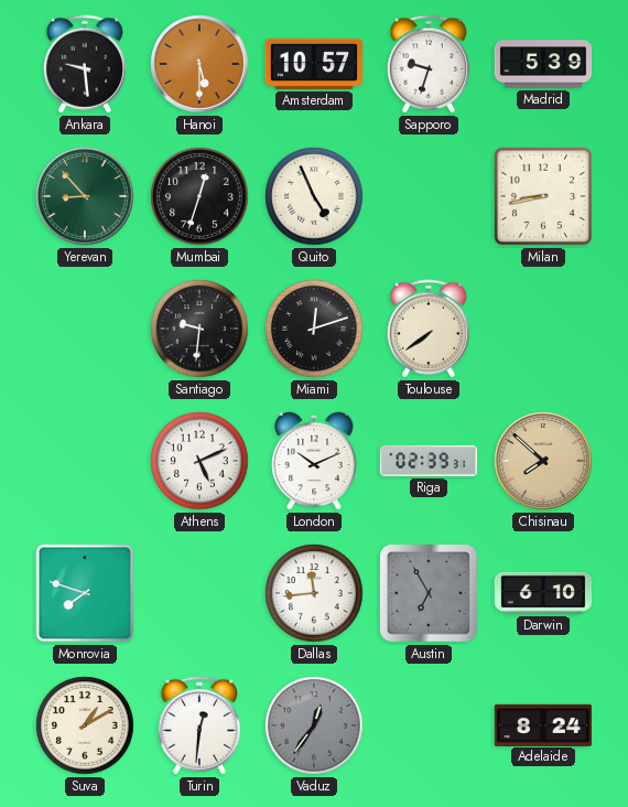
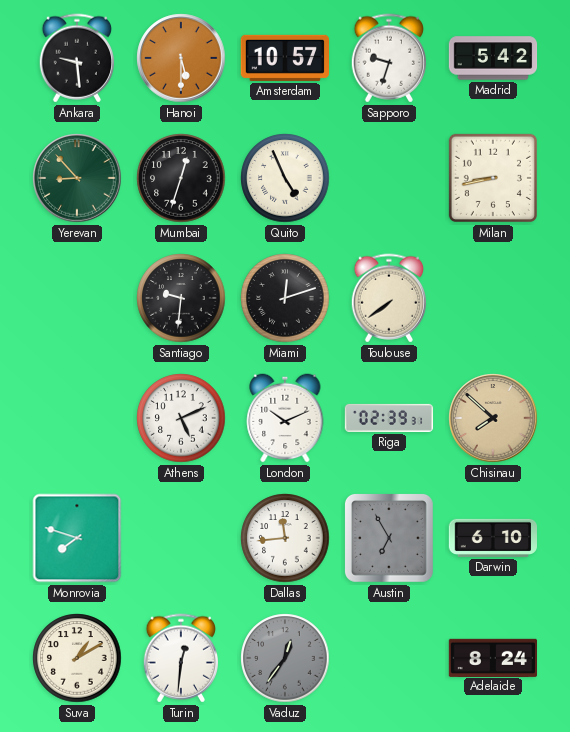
Madrid: 5:39 -> 5:42 (493, 58)
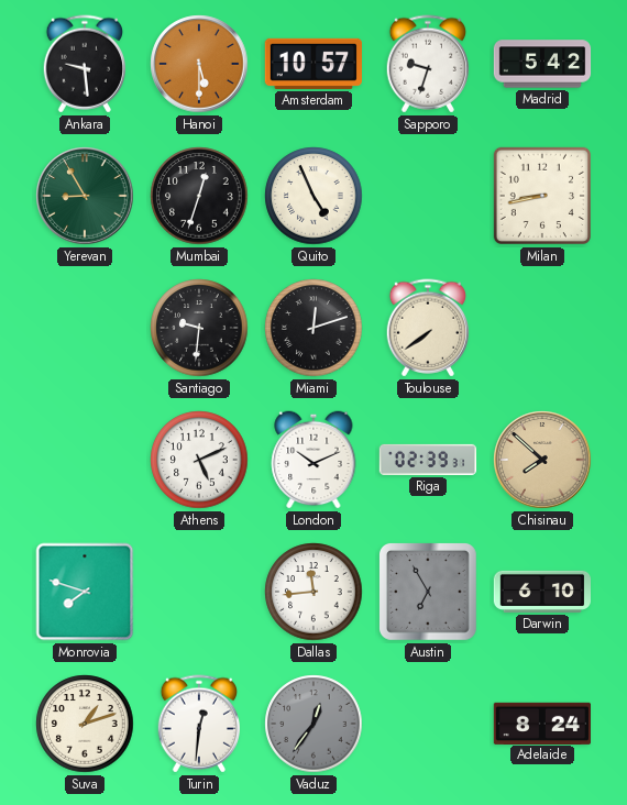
Yerevan: 8:53 -> 8:55 (85, 196)
Suva: 1:10 -> 1:12 (85, 724)
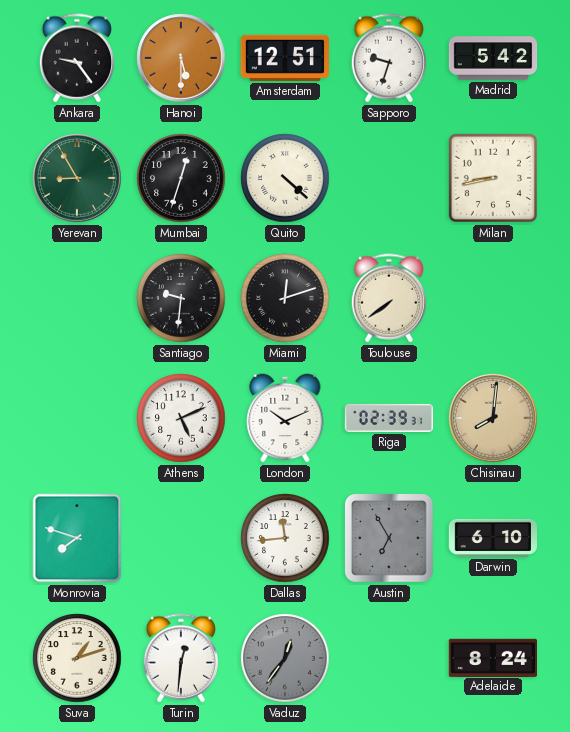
Ankara: 9:29 -> 9:24 (76, 58)
Amsterdam: 10:57 -> 12:51 (284, 58)
Quito: 4:56 -> 4:22 (285, 178)
Chisinau: 7:52 -> 8:01 (493, 418)
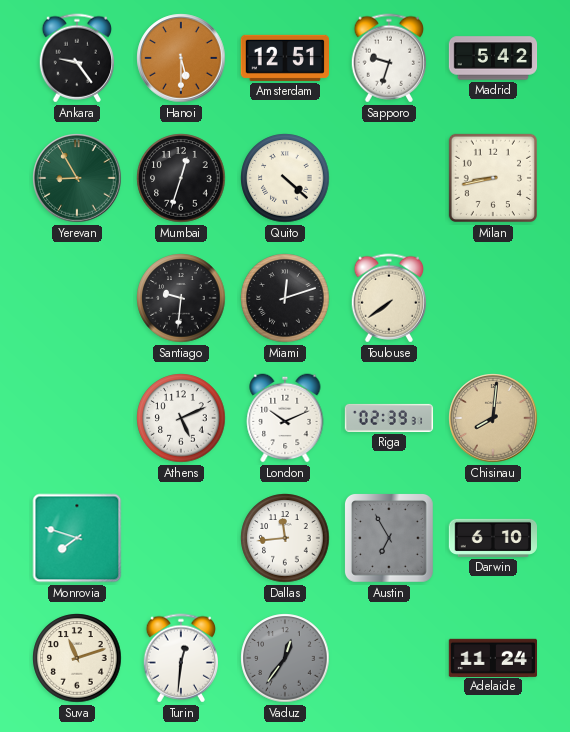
Suva: 1:12 -> 11:12 (77, 658)
Adelaide: 8:24 -> 11:24 (492, 657)
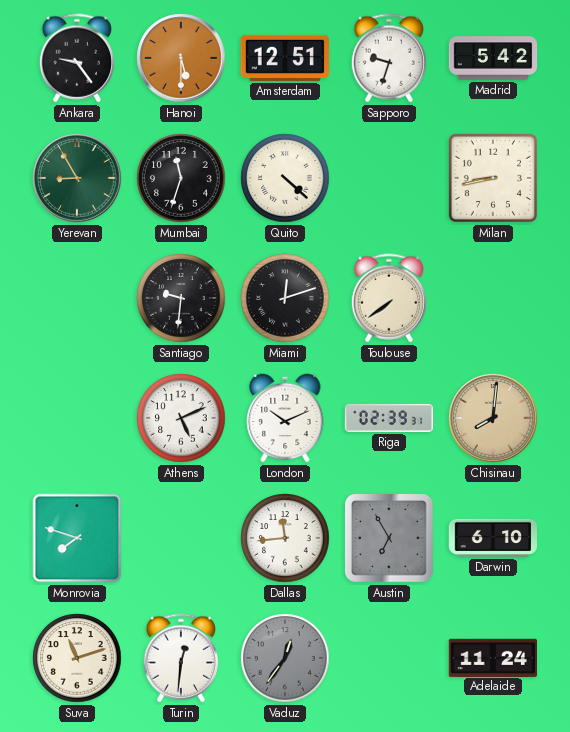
Mumbai: 12:33 -> 11:33 (181, 178)
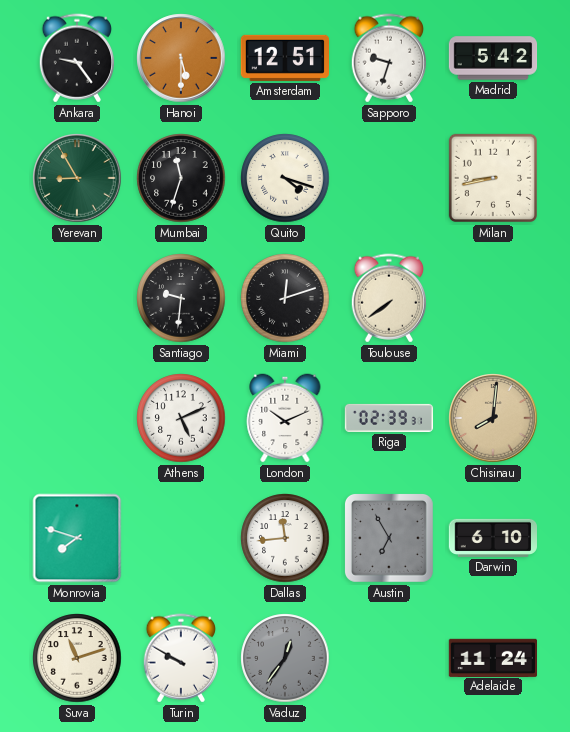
Quito: 4:22 -> 4:18 (285, 178)
Turin: 12:31 -> 9:50 (180, 658)
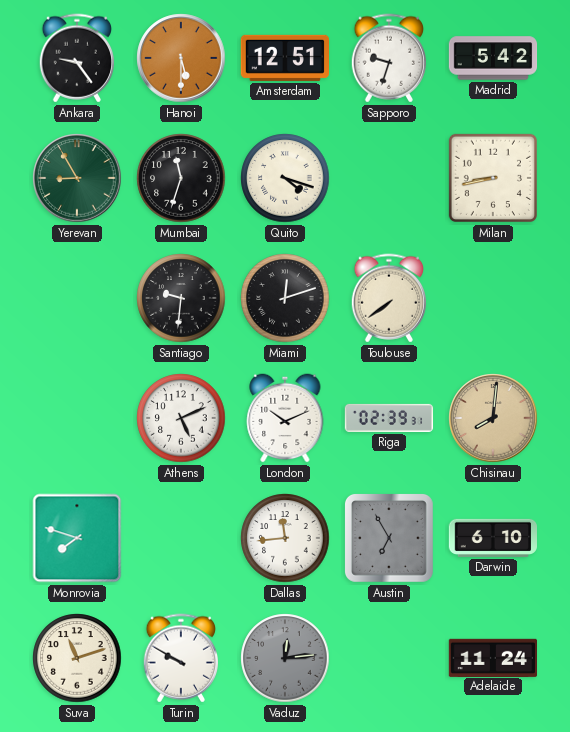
Vaduz: 12:36 -> 12:14 (285, 658)
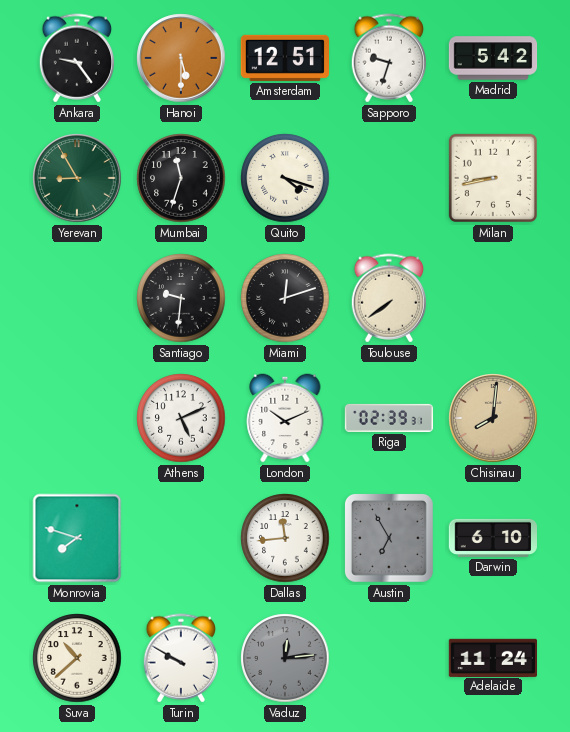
Suva: 11:12 -> 10:38 (77, 658)
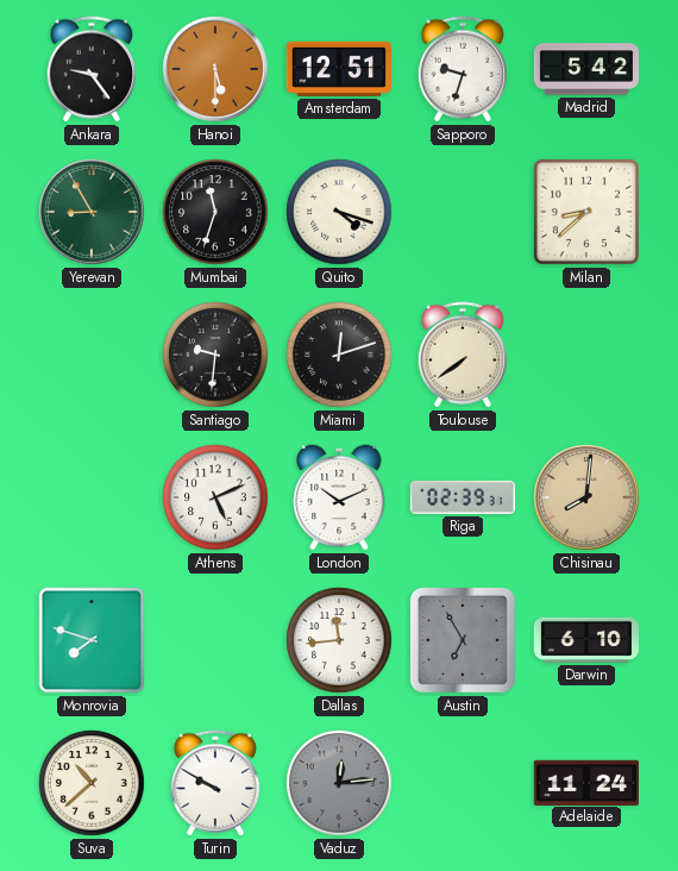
Milan: 8:43 -> 8:38 (586, 212)
